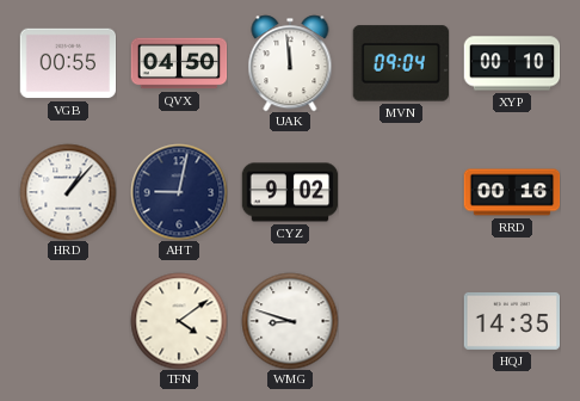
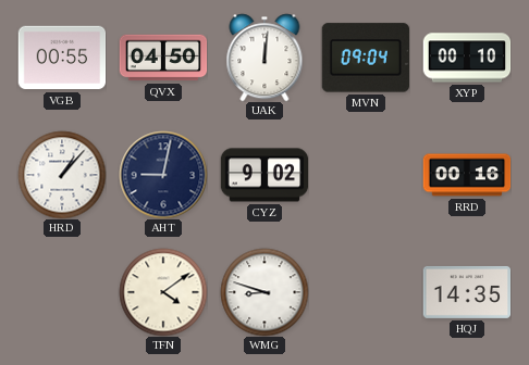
UAK: 11:59 -> 12:01 (264, 58)
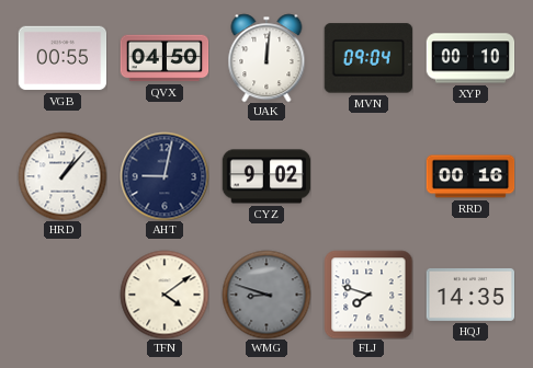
WMG dial: white -> grey (266, 295)
FLJ: none -> 7:48 (368, 295)
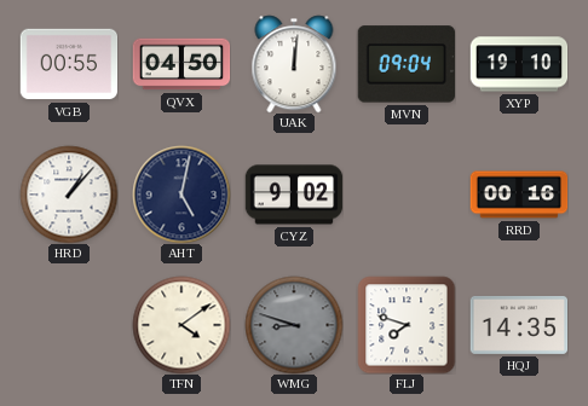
XYP: 00:10 -> 19:10 (519, 64)
AHT: 9:02 -> 5:02 (181, 195)
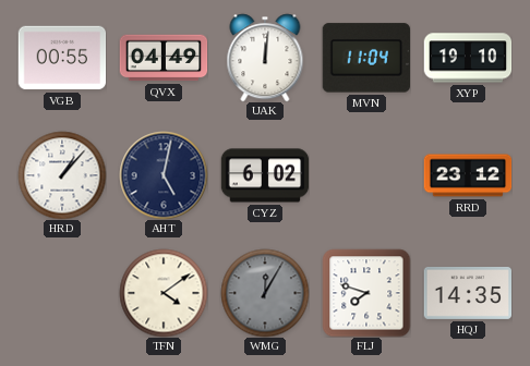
QVX: 04:50 -> 04:49 (164, 58)
MVN: 09:04 -> 11:04 (365, 58)
CYZ: 9:02 -> 6:02 (265, 175)
RRD: 00:16 -> 23:12 (468, 175)
WMG: 8:48 -> 12:05 (265, 293)
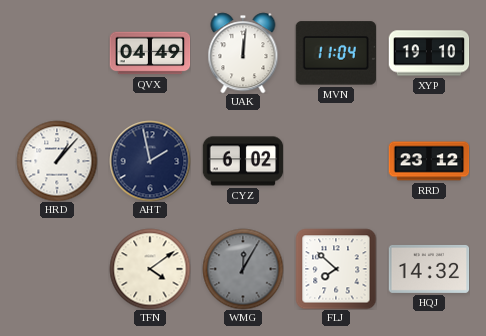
VGB: 00:55 -> none (62, 58)
AHT: 5:02 -> 1:58 (150, 161)
FLJ: 7:48 -> 7:52 (336, 269)
HQJ: 14:35 -> 14:32 (429, 269)
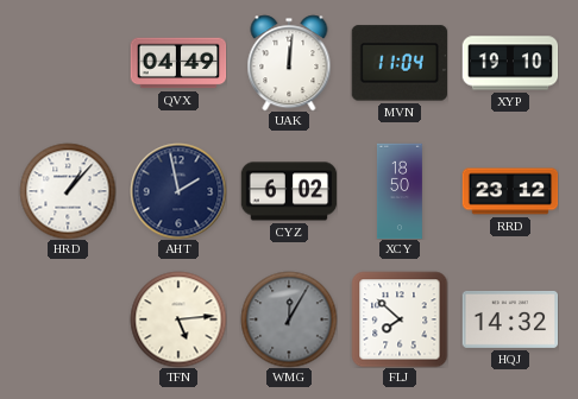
XCY: none -> 18:50 (400, 191)
TFN: 4:09 -> 5:14 (178, 319)
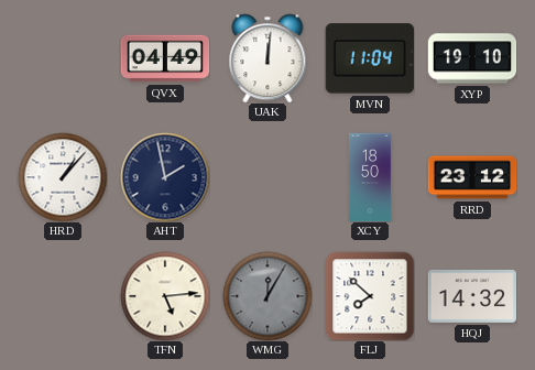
CYZ: 6:02 -> none (289, 191)
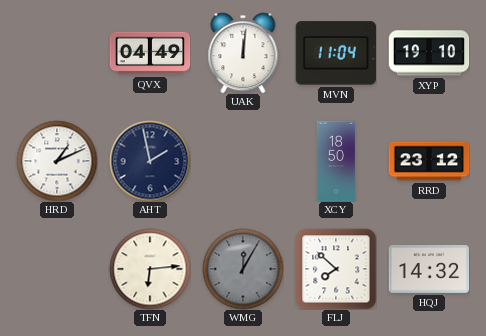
HRD: 1:07 -> 1:11 (57, 161)
TFN: 5:14 -> 6:14 (150, 269)
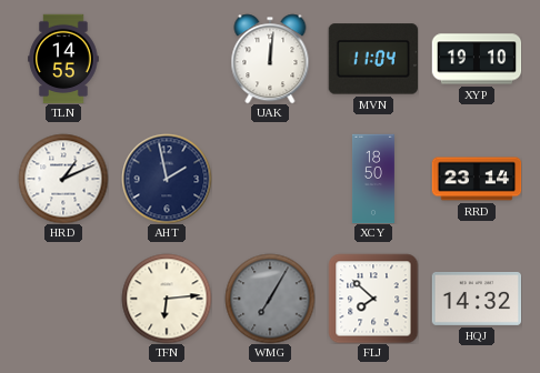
TLN: none -> 14:55 (63, 59)
QVX: 04:49 -> none (150, 53)
RRD: 23:12 -> 23:14 (477, 179)
WMG: 12:05 -> 7:05 (270, 299)
